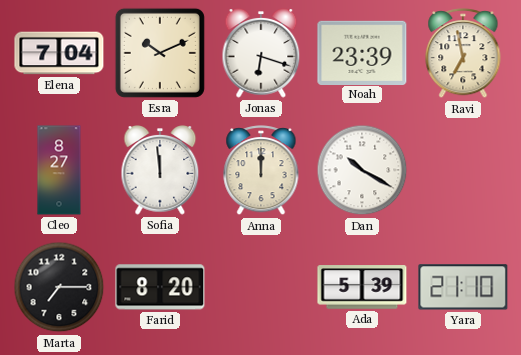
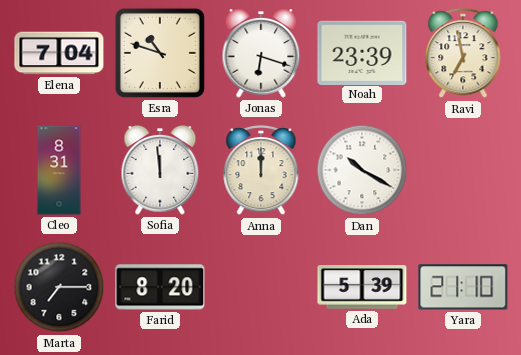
Esra: 10:11 -> 10:48 (160, 53)
Cleo: 8:27 -> 8:31 (59, 170)
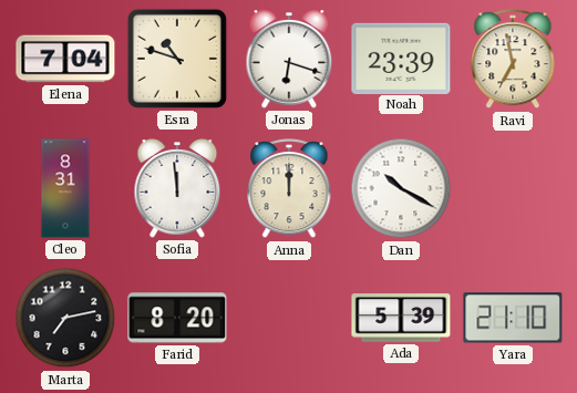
Marta: 7:15 -> 7:13 (65, 318)
